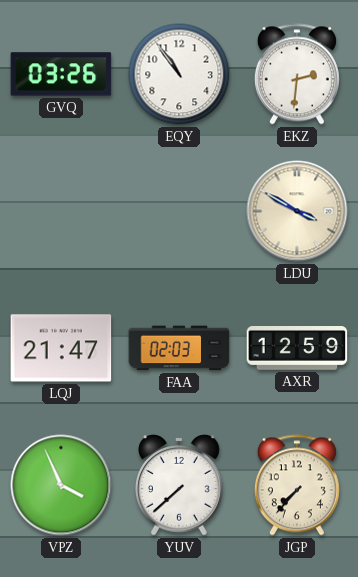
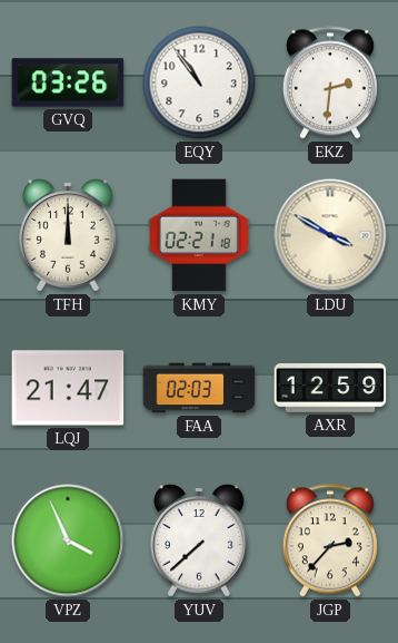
TFH: none -> 12:00 (69, 235)
KMY: none -> 02:21 (200, 235)
JGP: 7:37 -> 2:37 (330, 540)
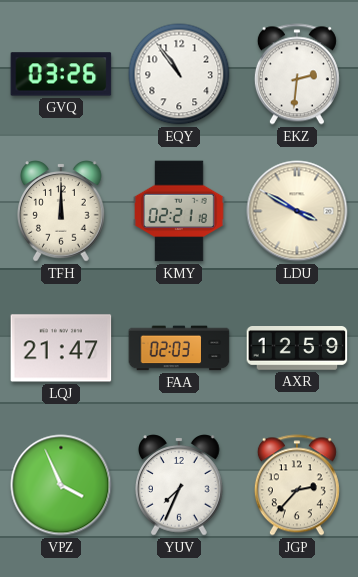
YUV: 7:38 -> 7:34 (180, 485)
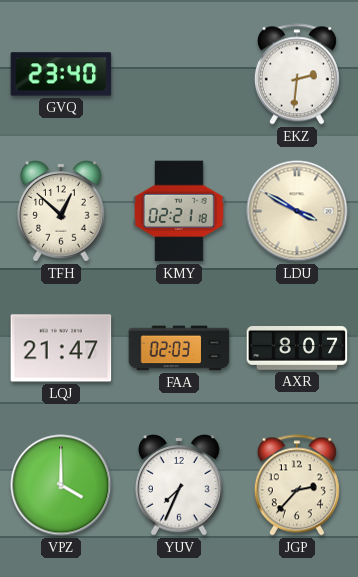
GVQ: 03:26 -> 23:40 (61, 74)
EQY: 10:54 -> none (179, 74)
TFH: 12:00 -> 12:52 (62, 211)
AXR: 12:59 -> 8:07 (297, 348)
VPZ: 3:56 -> 4:00 (61, 485)
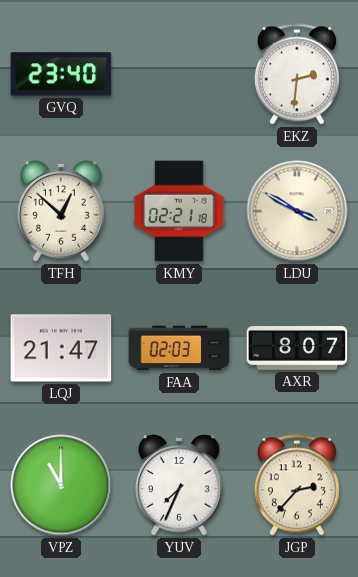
VPZ: 4:00 -> 11:00 (61, 485)
